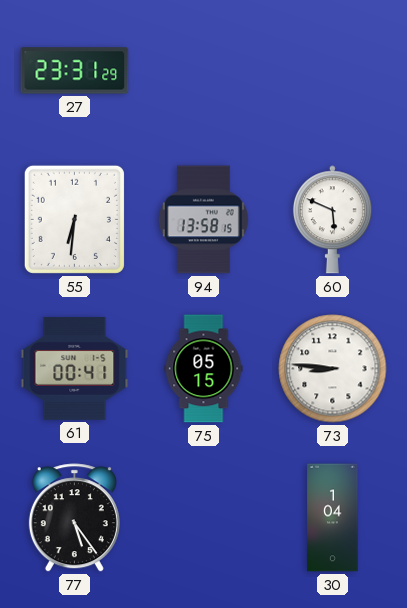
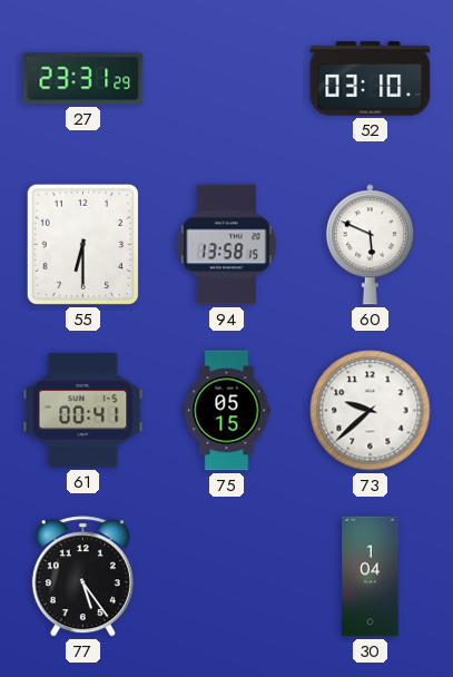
52: none -> 03:10 (371, 79)
55: 6:31 -> 6:30 (82, 244)
73: 8:46 -> 9:38 (371, 411)
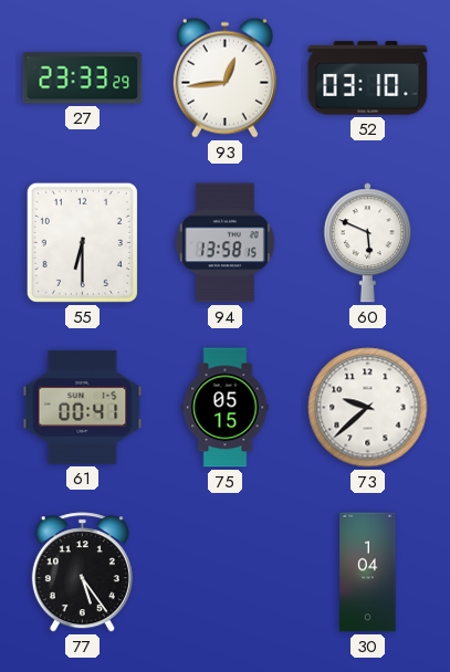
27: 23:31 -> 23:33 (83, 78)
93: none -> 12:44 (224, 77)
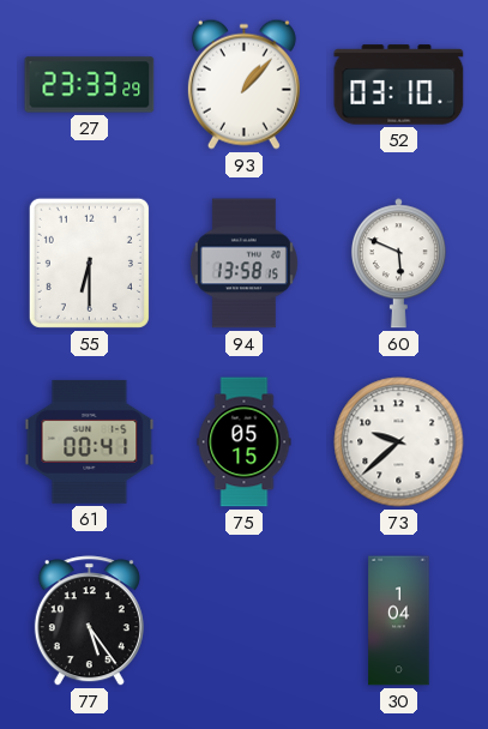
93: 12:44 -> 1:07 (243, 84)
